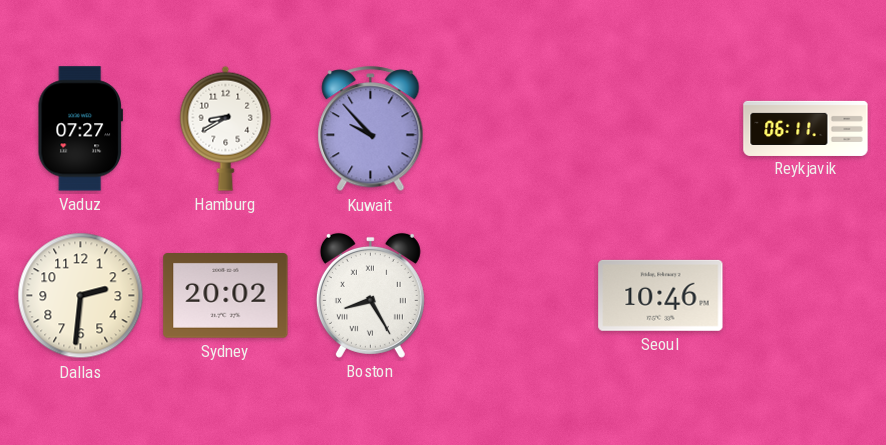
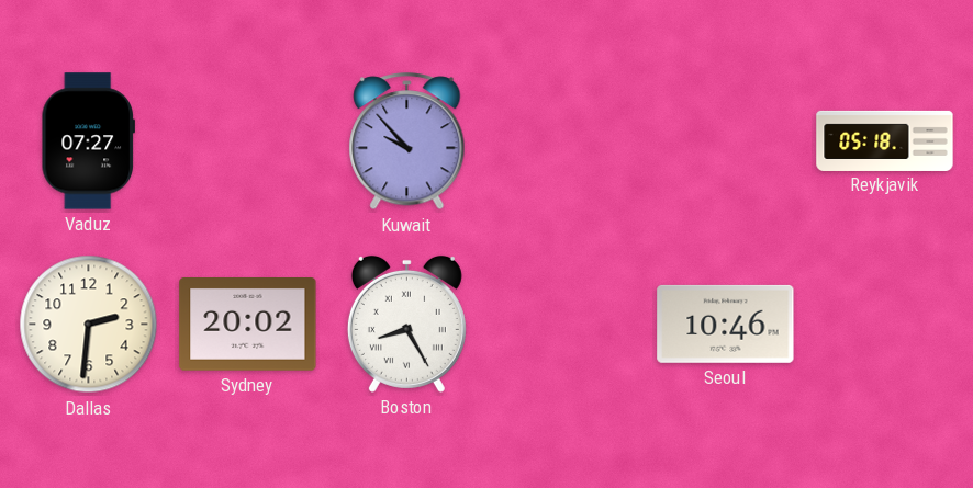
Hamburg: 8:40 -> none (226, 128)
Reykjavik: 06:11 -> 05:18 (885, 140)
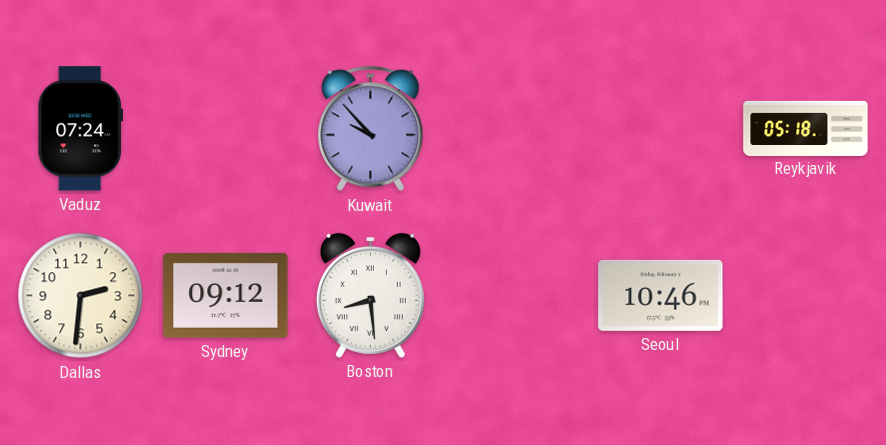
Vaduz: 07:27 -> 07:24 (80, 129)
Sydney: 20:02 -> 09:12 (226, 296)
Boston: 8:25 -> 8:29 (370, 295)
